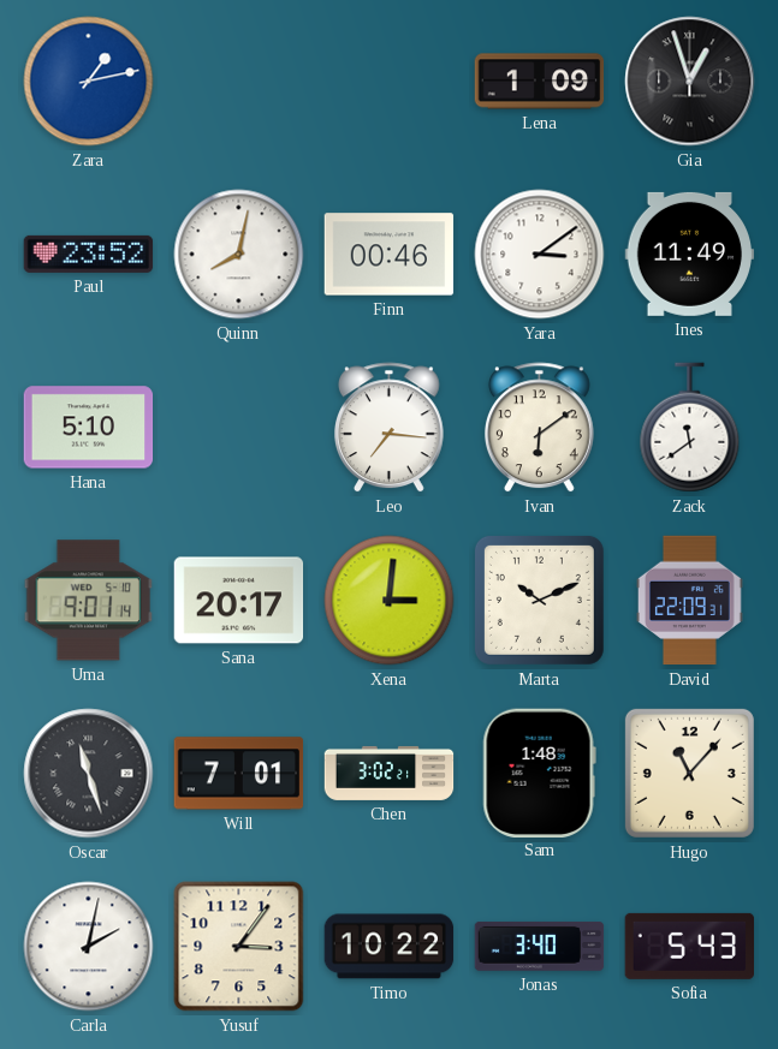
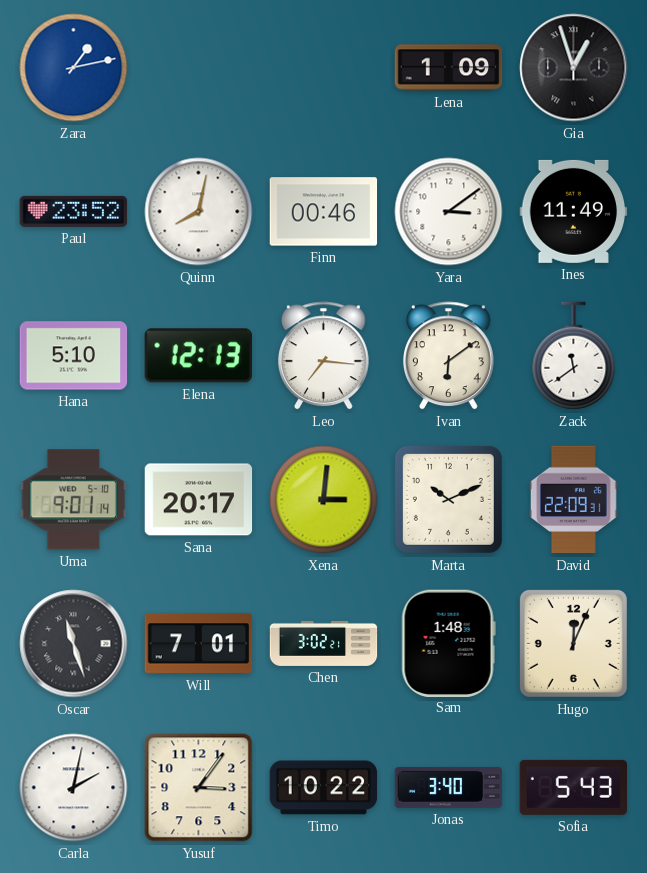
Elena: none -> 12:13 (198, 356)
Hugo: 11:07 -> 12:04 (573, 643)
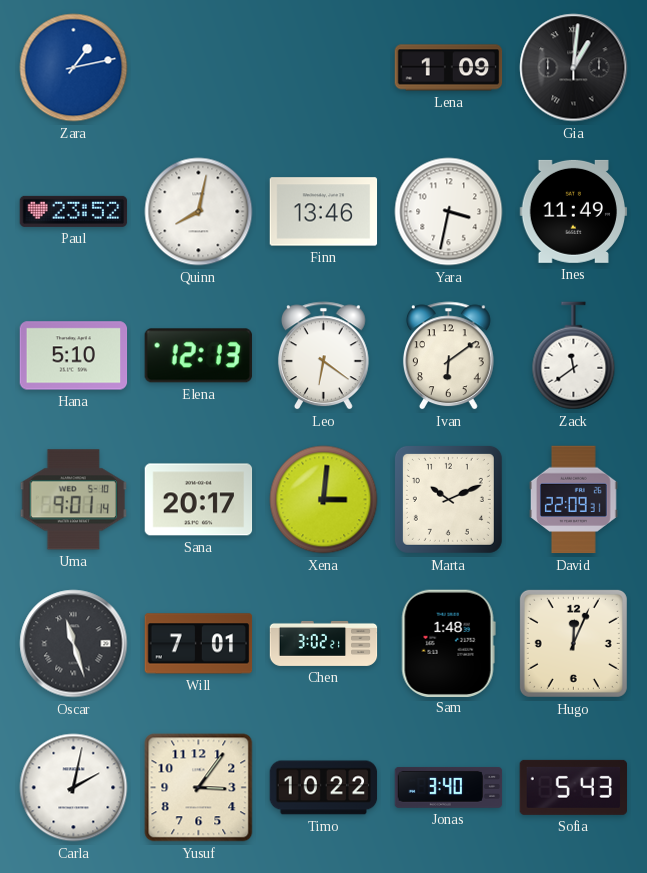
Gia: 12:57 -> 1:01 (574, 68)
Finn: 00:46 -> 13:46 (324, 212)
Yara: 3:09 -> 3:32 (449, 212)
Leo: 7:16 -> 6:21 (323, 356)
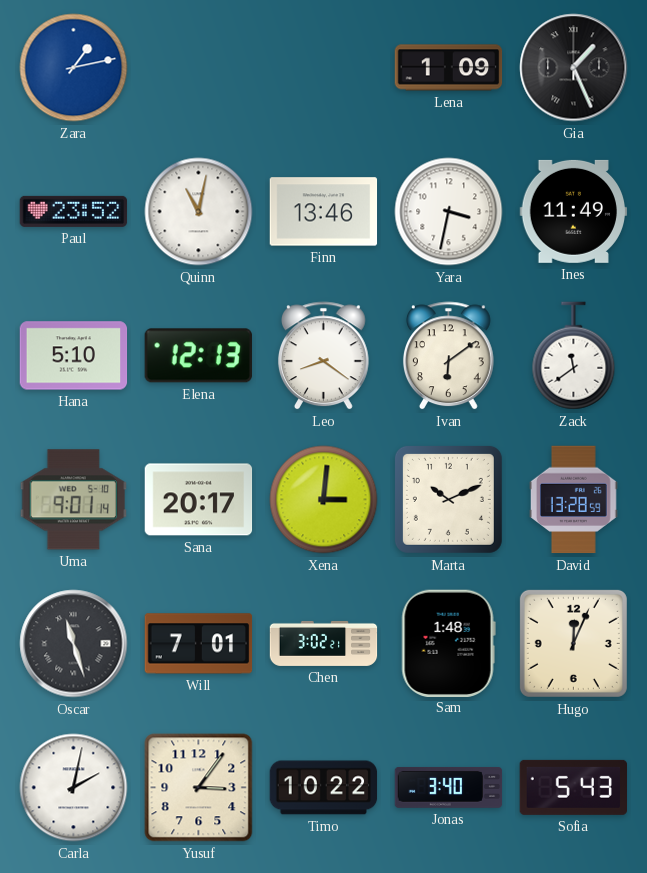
Gia: 1:01 -> 1:26 (574, 68)
Quinn: 8:02 -> 11:02 (199, 212)
Leo: 6:21 -> 8:21 (323, 356)
David: 22:09 -> 13:28 (574, 500)
